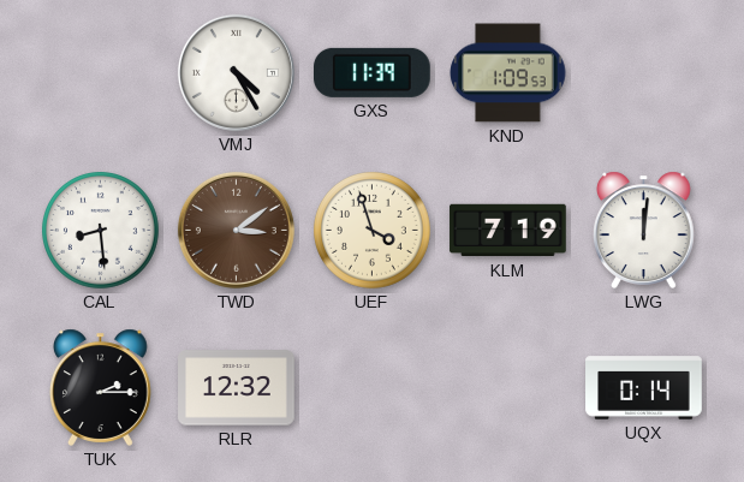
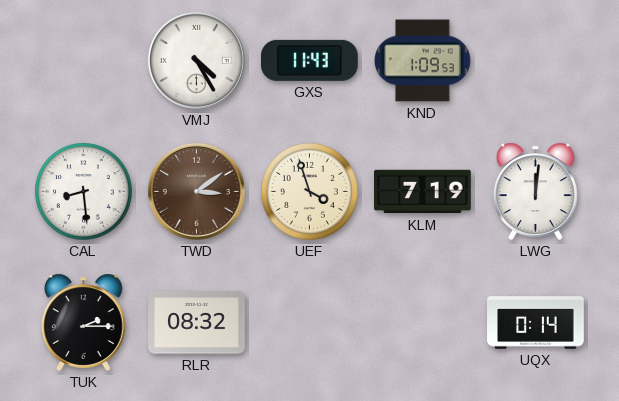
GXS: 11:39 -> 11:43 (310, 60)
RLR: 12:32 -> 08:32 (197, 323)
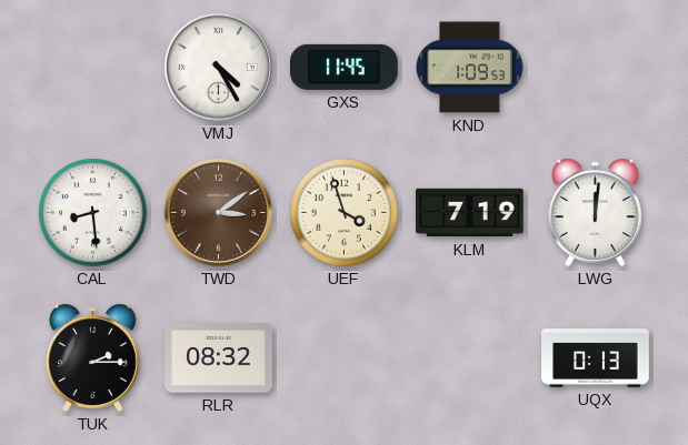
GXS: 11:43 -> 11:45 (345, 67)
UQX: 0:14 -> 0:13 (596, 358)
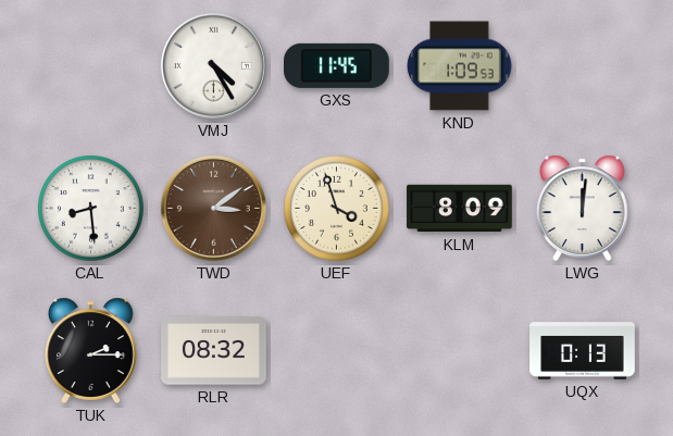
KLM: 7:19 -> 8:09 (460, 209)
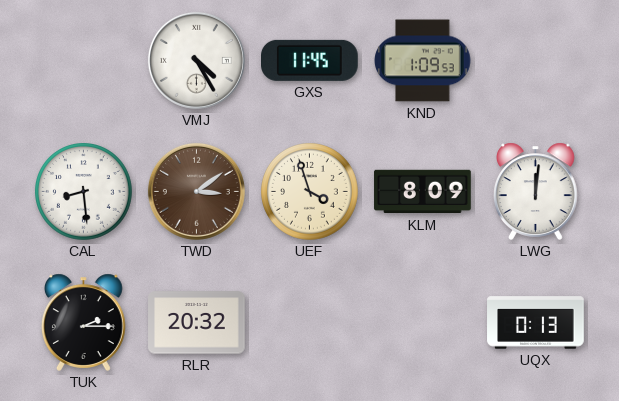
RLR: 08:32 -> 20:32 (197, 323)
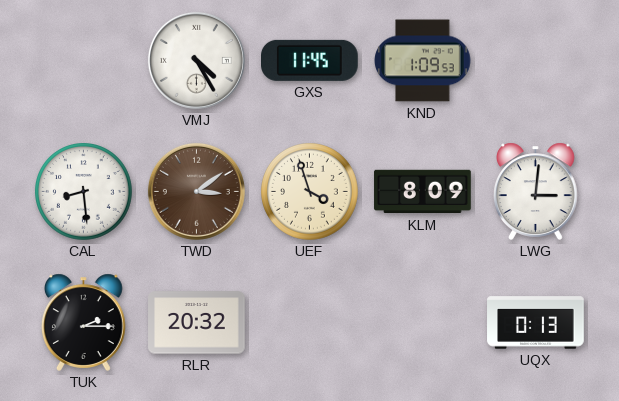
LWG: 12:01 -> 3:01 (535, 191)
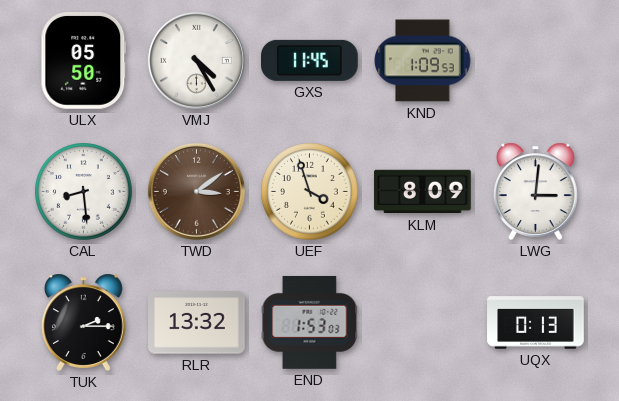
ULX: none -> 05:50 (84, 61)
RLR: 20:32 -> 13:32 (197, 323)
END: none -> 1:53 (310, 323)
